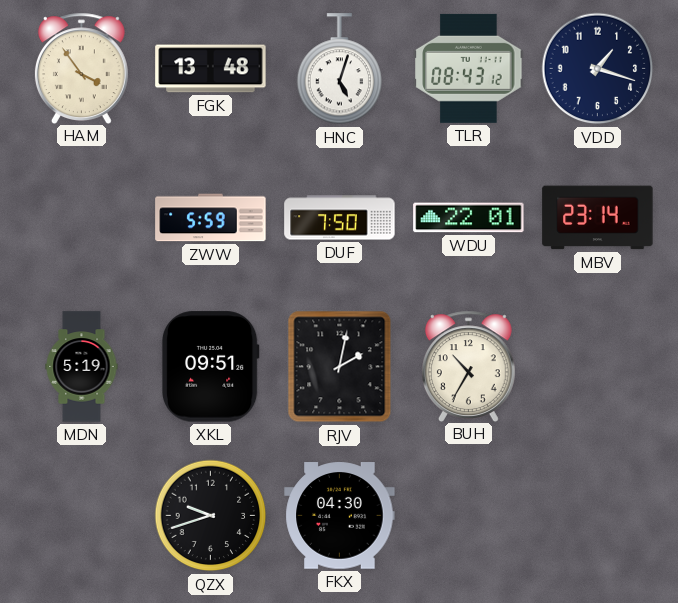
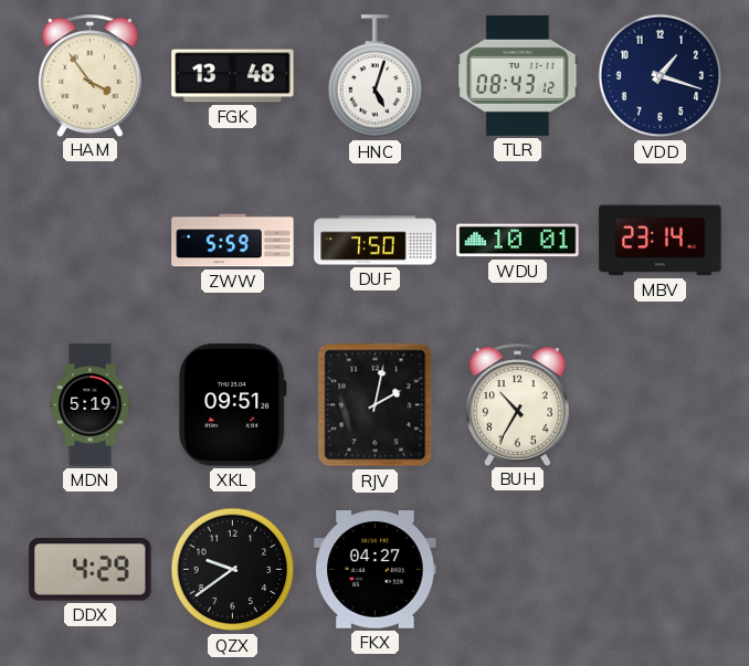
WDU: 22:01 -> 10:01 (518, 241)
DDX: none -> 4:29 (91, 570)
QZX: 9:42 -> 9:39 (233, 570)
FKX: 04:30 -> 04:27 (376, 570)
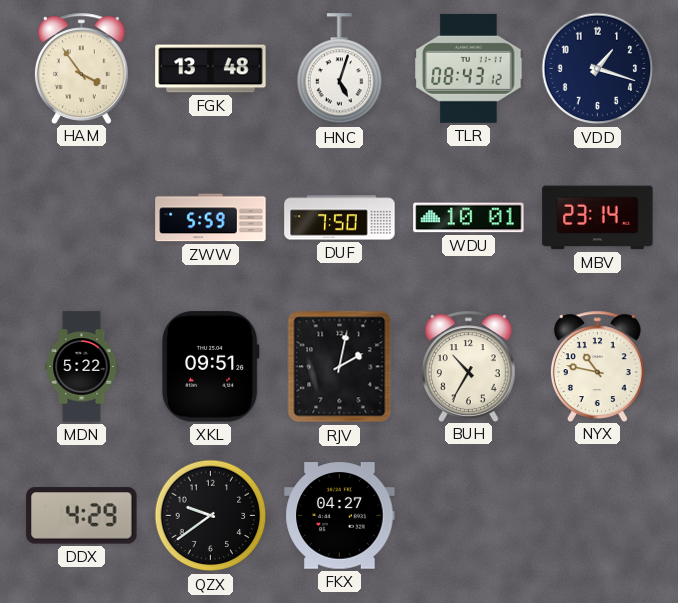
MDN: 5:19 -> 5:22 (82, 367)
NYX: none -> 10:47 (597, 366)
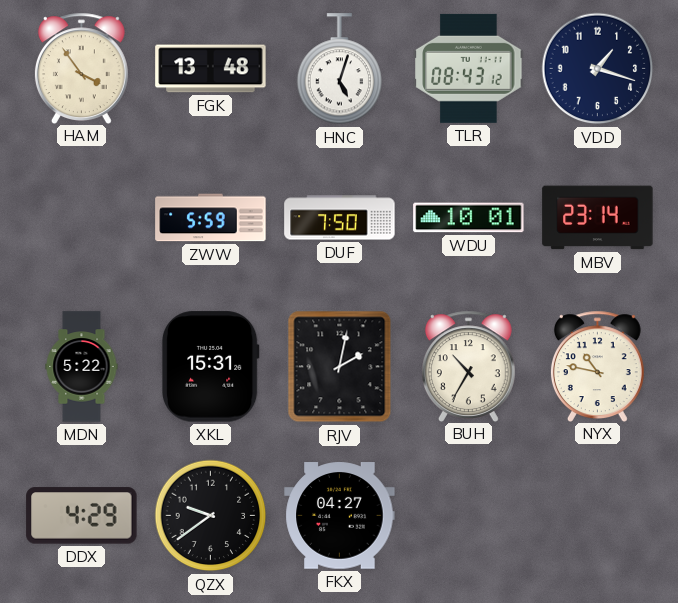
XKL: 09:51 -> 15:31 (210, 367)
